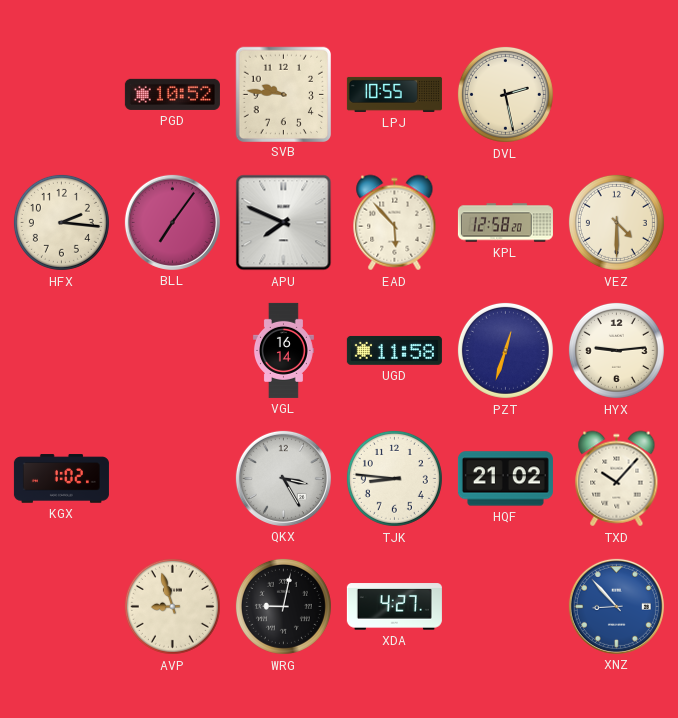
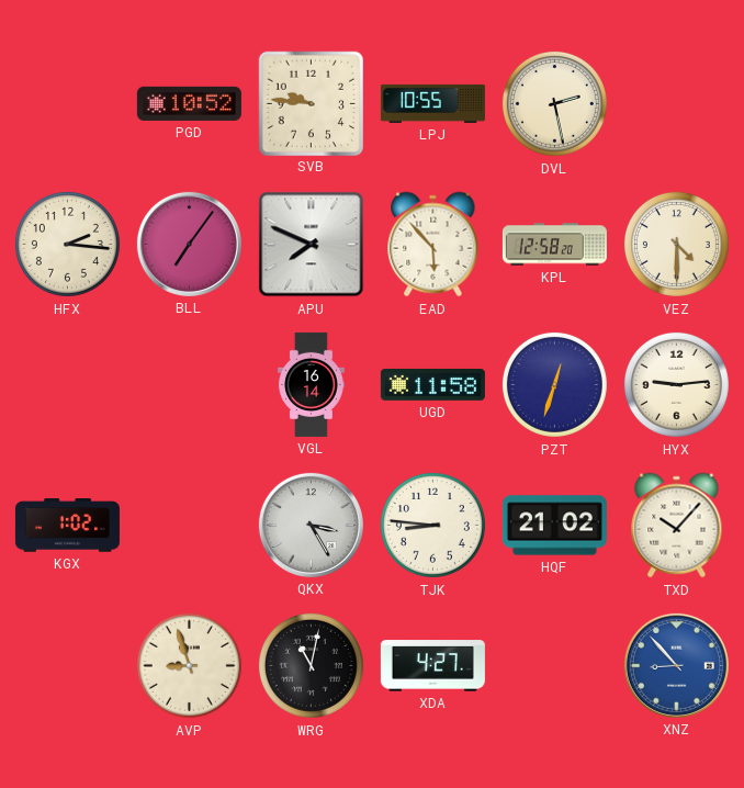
WRG: 9:02 -> 11:02 (311, 665)
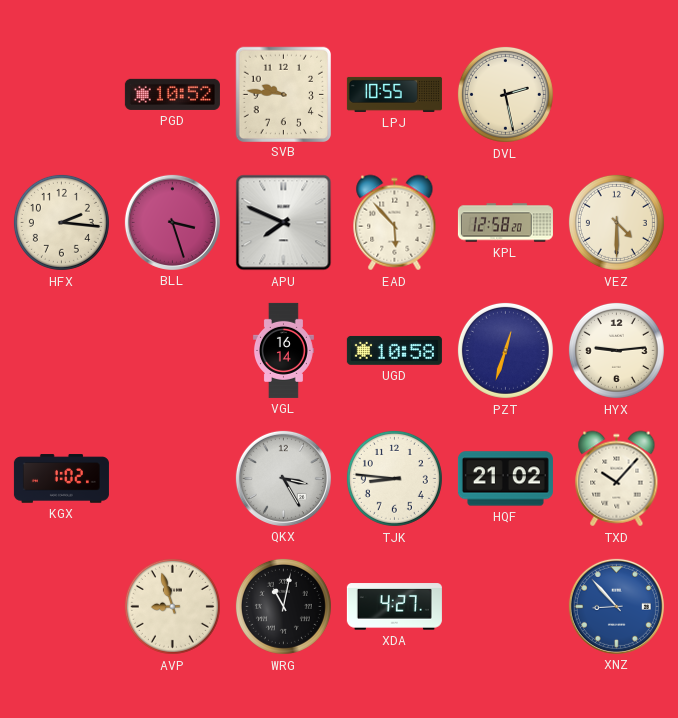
BLL: 7:06 -> 3:27 (172, 222)
UGD: 11:58 -> 10:58 (394, 350)
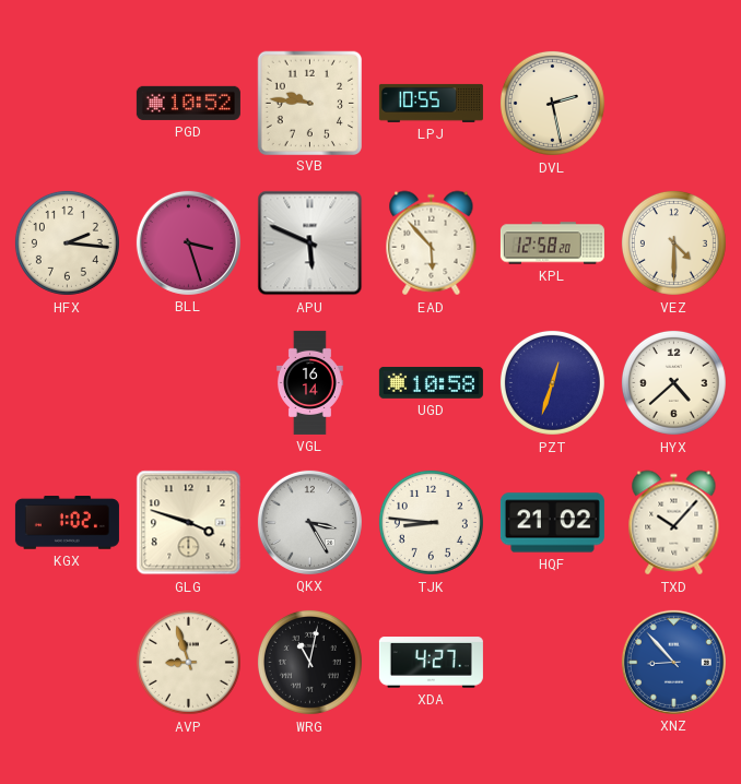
APU: 7:49 -> 5:49 (310, 243)
HYX: 9:14 -> 4:38 (673, 382)
GLG: none -> 3:48 (189, 523)
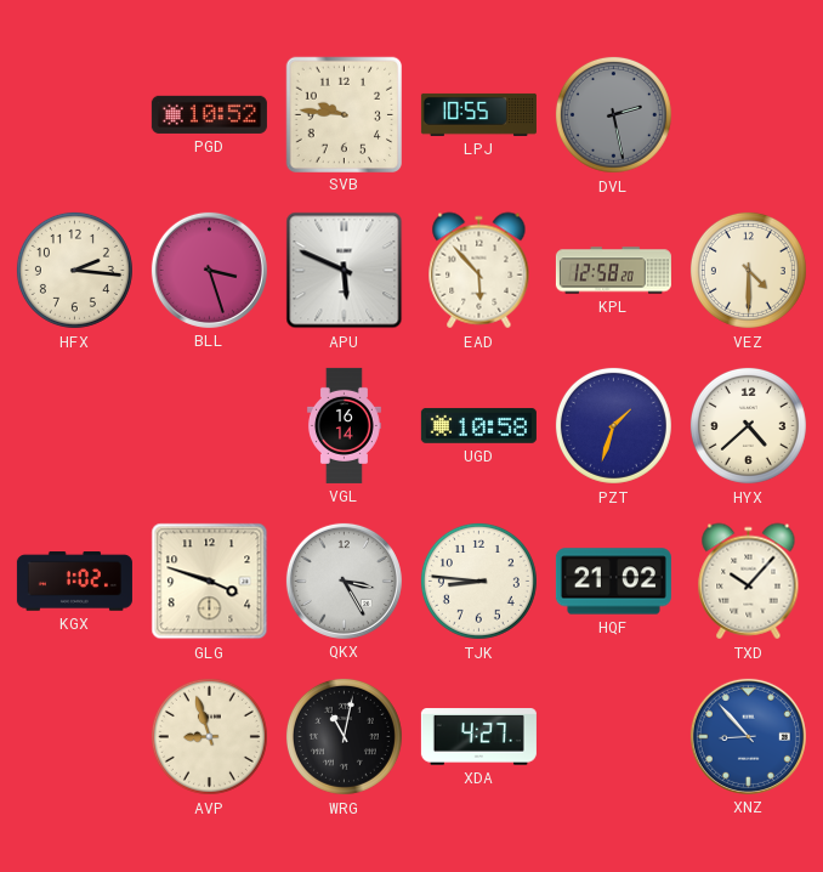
DVL dial: cream -> grey (613, 114)
PZT: 12:33 -> 1:33 (613, 425)
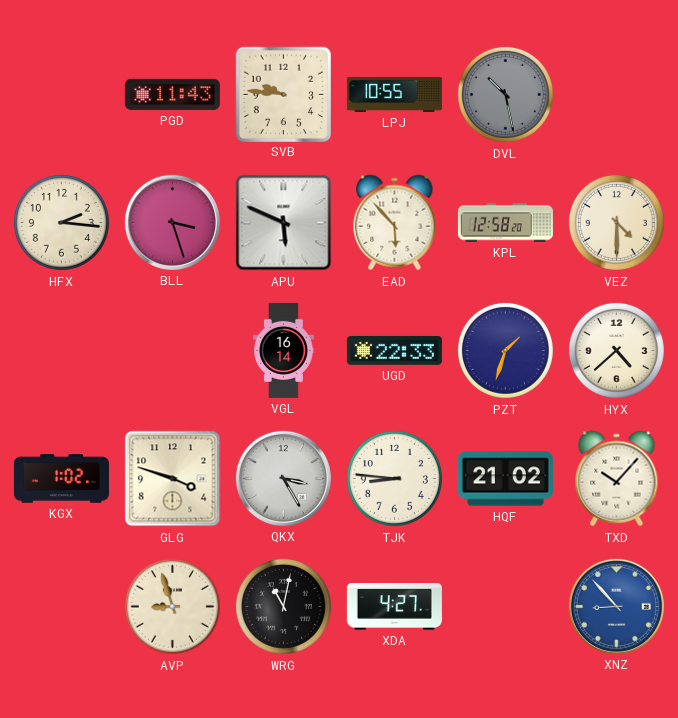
PGD: 10:52 -> 11:43 (172, 94)
DVL: 2:28 -> 10:28 (505, 94)
UGD: 10:58 -> 22:33 (394, 350)
